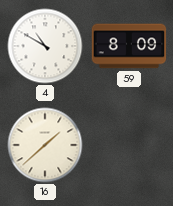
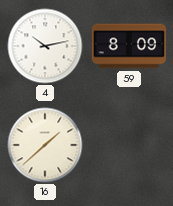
4: 10:50 -> 10:13 (45, 46)
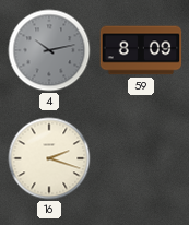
4 dial: white -> grey (49, 50)
16: 1:38 -> 2:18 (49, 158)
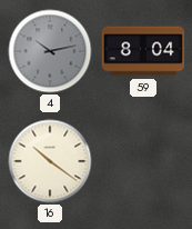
59: 8:09 -> 8:04 (143, 51)
16: 2:18 -> 10:21 (50, 161)
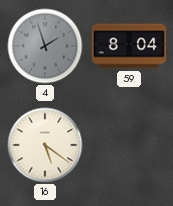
4: 10:13 -> 1:57 (45, 46)
16: 10:21 -> 5:21 (45, 145)
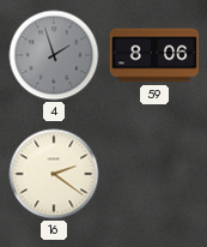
59: 8:04 -> 8:06 (154, 55)
16: 5:21 -> 2:21 (54, 174)
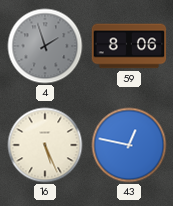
16: 2:21 -> 5:26 (45, 145)
43: none -> 12:47 (129, 145)
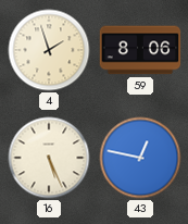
4 dial: grey -> cream (49, 50)
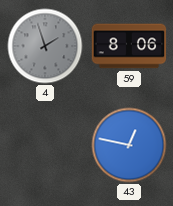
4 dial: cream -> grey (45, 46)
16: 5:26 -> none (49, 158)
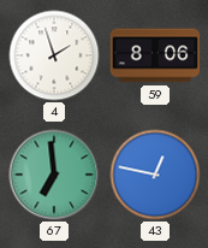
4 dial: grey -> white (54, 55)
67: none -> 6:59 (54, 175)
